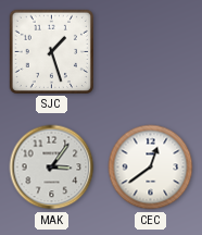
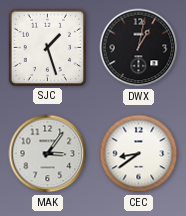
DWX: none -> 1:02 (139, 48)
CEC: 12:39 -> 8:39 (139, 154)
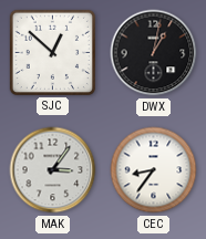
SJC: 1:27 -> 12:52 (52, 52)
CEC: 8:39 -> 8:36 (154, 170)
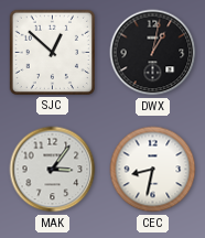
CEC: 8:36 -> 8:32 (153, 170)
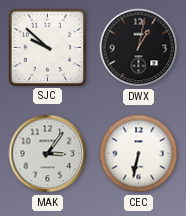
SJC: 12:52 -> 9:52 (47, 47)
CEC: 8:32 -> 6:32 (139, 154)
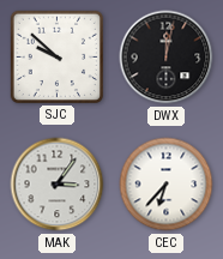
DWX: 1:02 -> 12:02 (167, 58)
CEC: 6:32 -> 6:37 (167, 185)
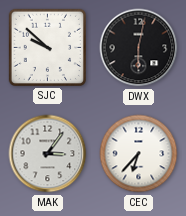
DWX: 12:02 -> 6:02 (139, 48)
